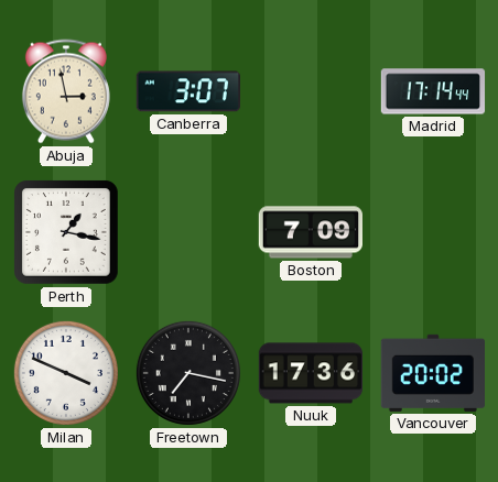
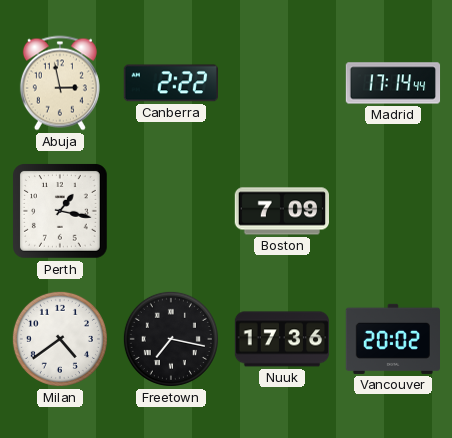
Canberra: 3:07 -> 2:22 (171, 83)
Milan: 3:49 -> 4:39 (60, 339)
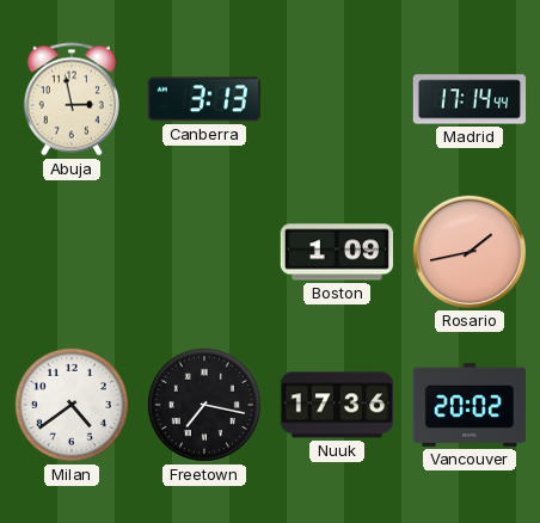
Canberra: 2:22 -> 3:13 (204, 99)
Perth: 1:17 -> none (61, 212)
Boston: 7:09 -> 1:09 (336, 252)
Rosario: none -> 1:43 (468, 251)
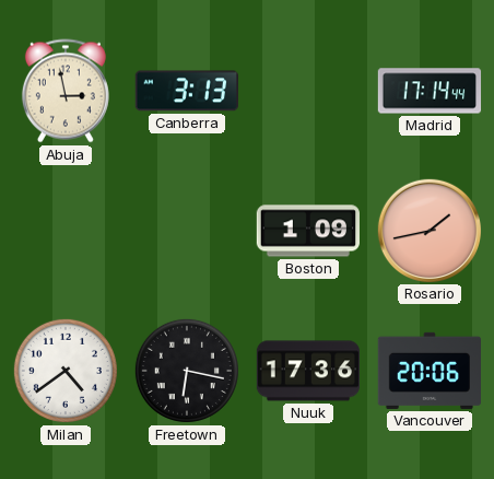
Freetown: 7:17 -> 6:17 (187, 371)
Vancouver: 20:02 -> 20:06 (428, 371)
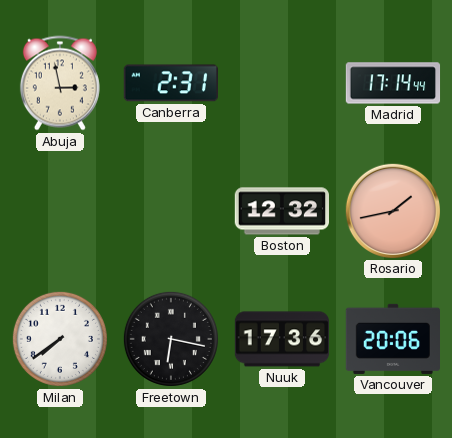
Canberra: 3:13 -> 2:31 (171, 83)
Boston: 1:09 -> 12:32 (281, 211)
Milan: 4:39 -> 7:39 (60, 339)
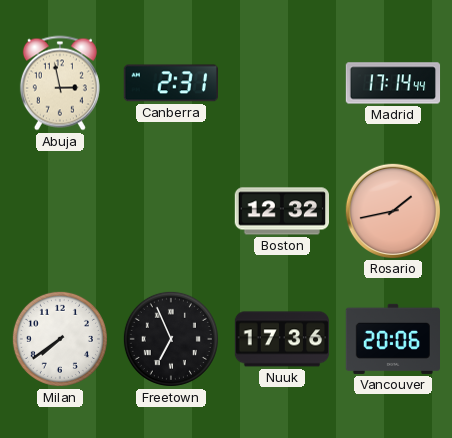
Freetown: 6:17 -> 6:56 (171, 339)
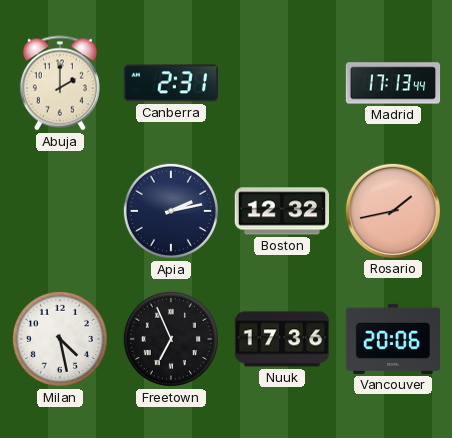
Abuja: 2:58 -> 2:00 (60, 83)
Madrid: 17:14 -> 17:13 (393, 83)
Apia: none -> 2:13 (171, 211)
Milan: 7:39 -> 4:28 (60, 339)
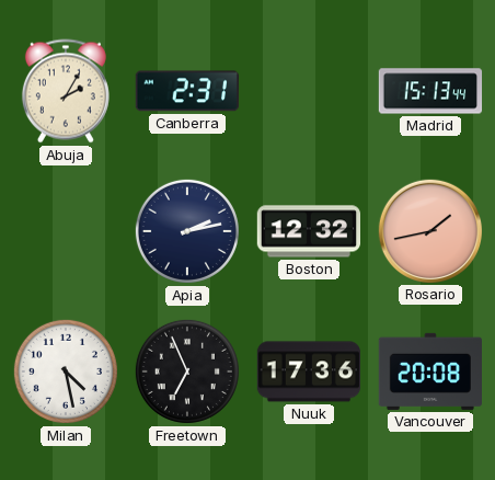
Abuja: 2:00 -> 2:05 (66, 91)
Madrid: 17:13 -> 15:13 (430, 91)
Vancouver: 20:06 -> 20:08 (429, 372)
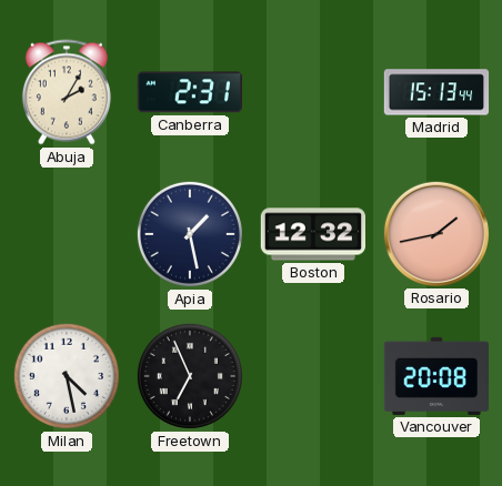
Apia: 2:13 -> 1:28 (190, 234)
Nuuk: 17:36 -> none (308, 372)
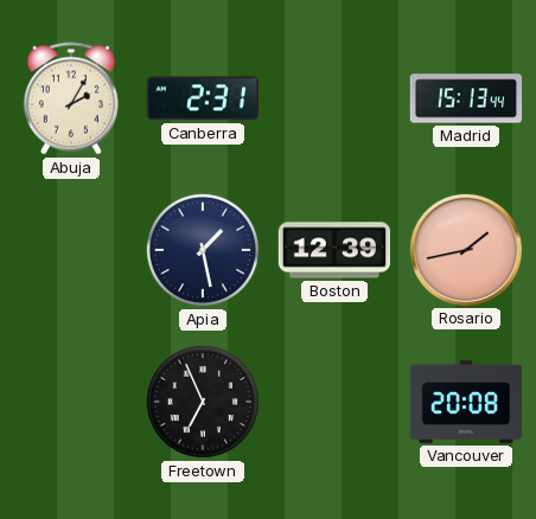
Boston: 12:32 -> 12:39 (333, 250)
Milan: 4:28 -> none (67, 376)
